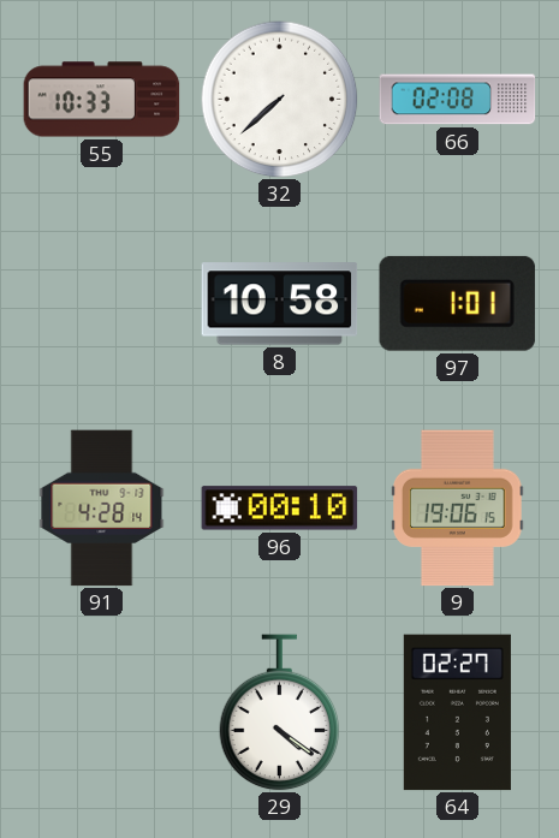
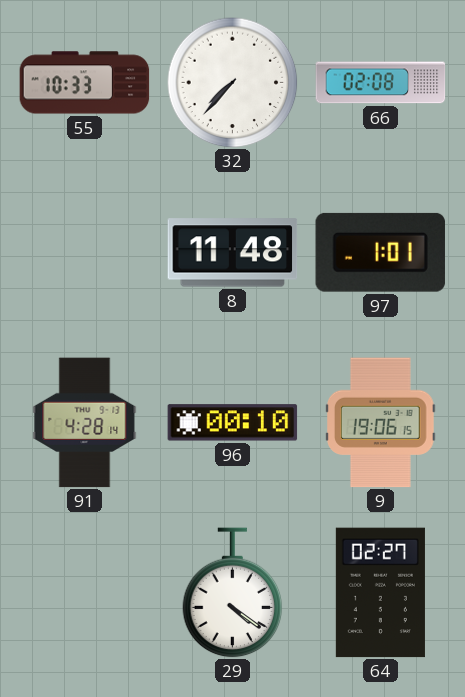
32: 7:38 -> 7:37 (233, 83)
8: 10:58 -> 11:48 (233, 253)
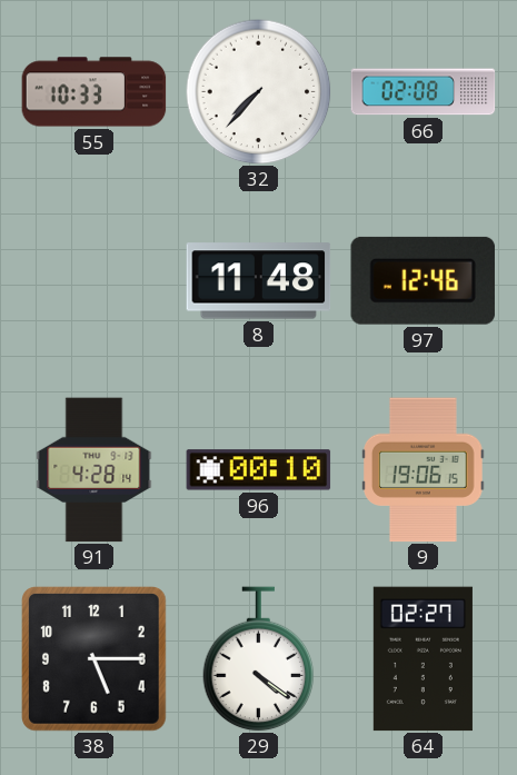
97: 1:01 -> 12:46 (422, 280)
38: none -> 5:15 (95, 659)
